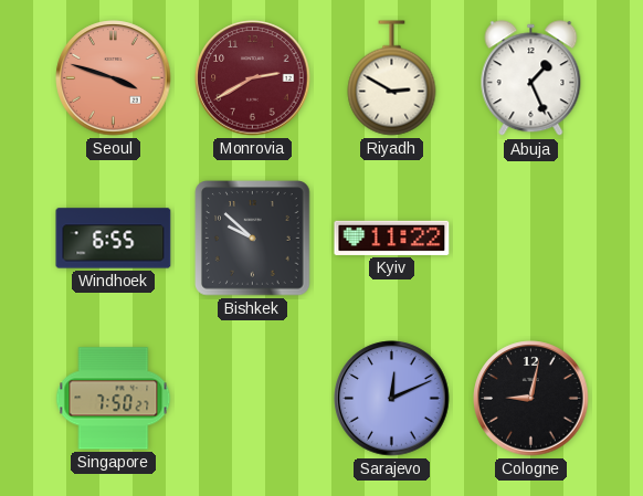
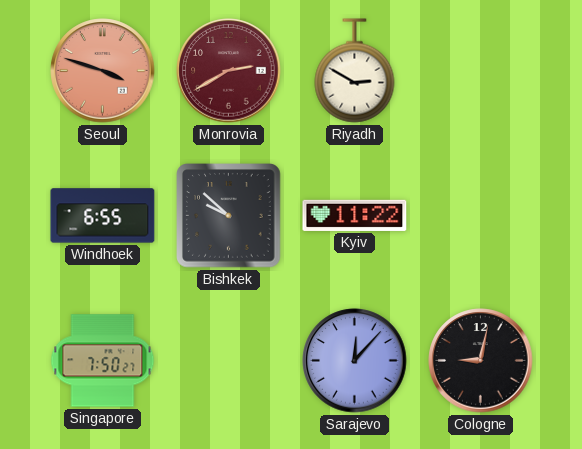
Abuja: 1:26 -> none (531, 78)
Sarajevo: 12:11 -> 12:07 (355, 361)
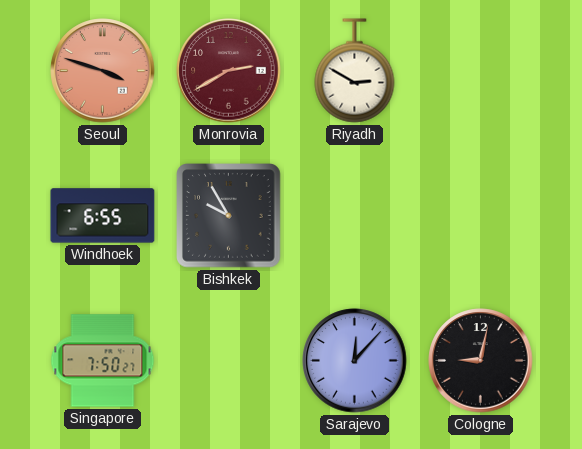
Bishkek: 9:52 -> 9:55 (229, 216)
Kyiv: 11:22 -> none (355, 215)
